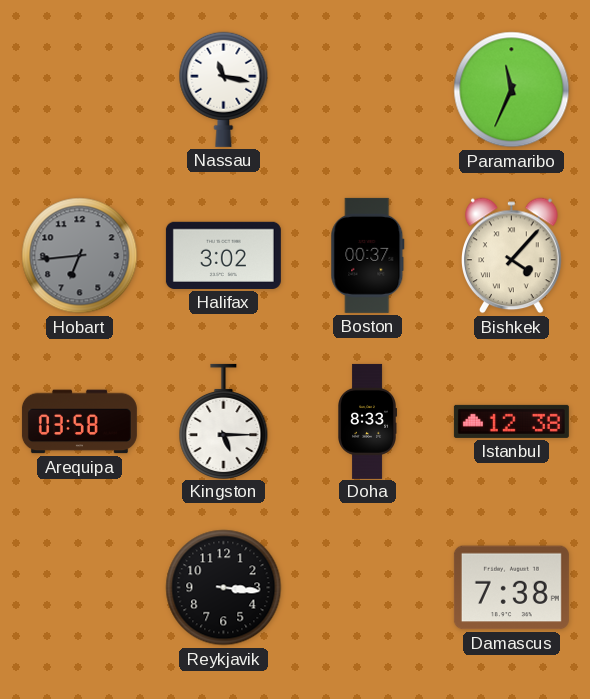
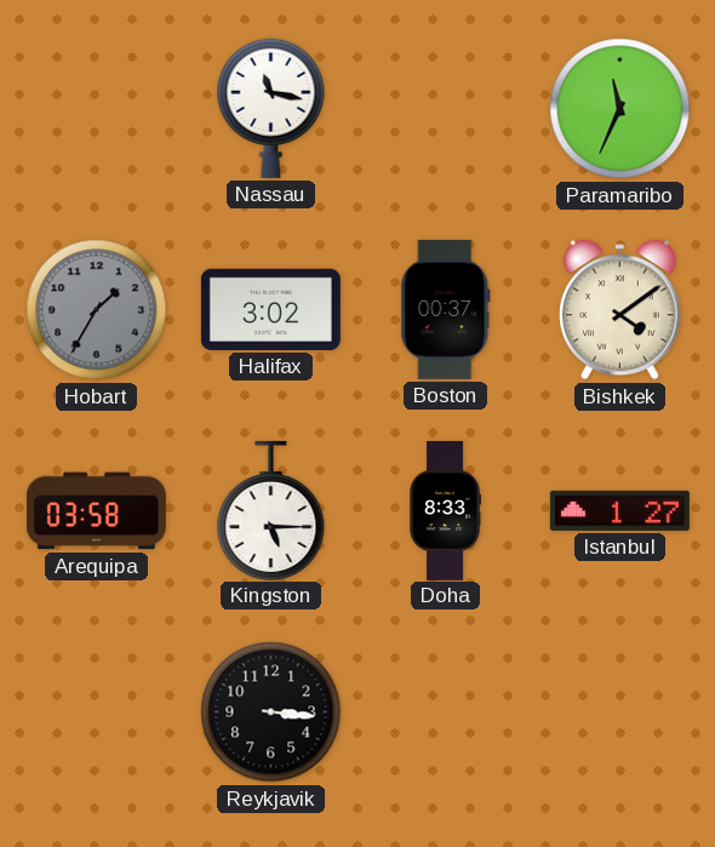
Hobart: 6:44 -> 1:35 (97, 310)
Bishkek: 4:07 -> 4:09 (620, 310)
Istanbul: 12:38 -> 1:27 (619, 510)
Damascus: 7:38 -> none (511, 588)
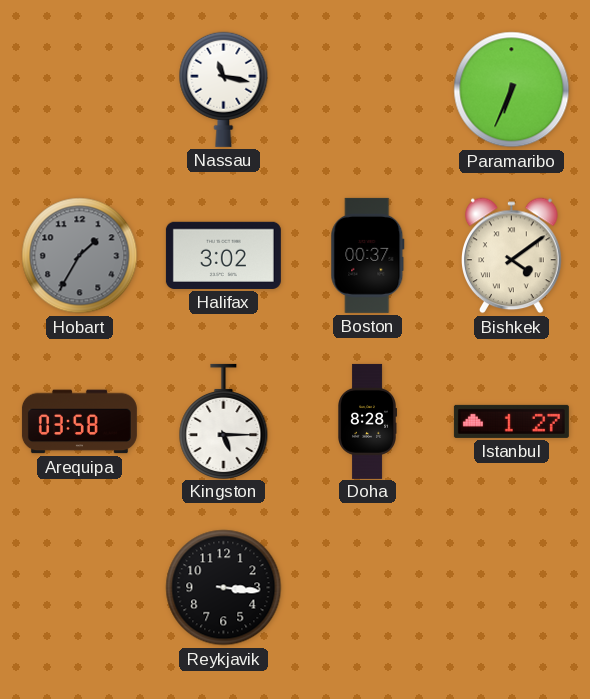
Paramaribo: 11:34 -> 6:34 (512, 90)
Doha: 8:33 -> 8:28 (367, 421)
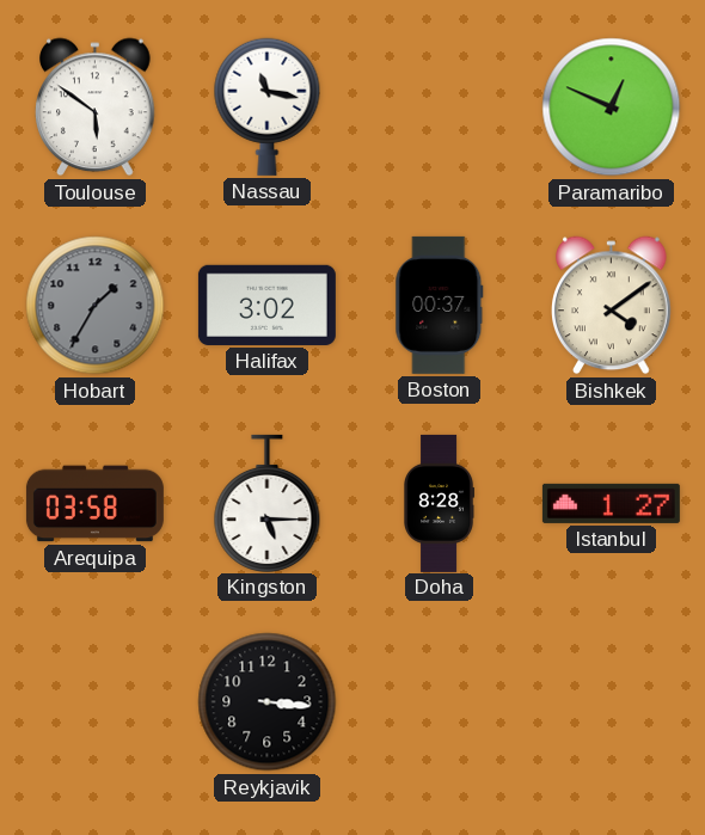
Toulouse: none -> 5:51 (96, 108)
Paramaribo: 6:34 -> 12:49 (612, 108)
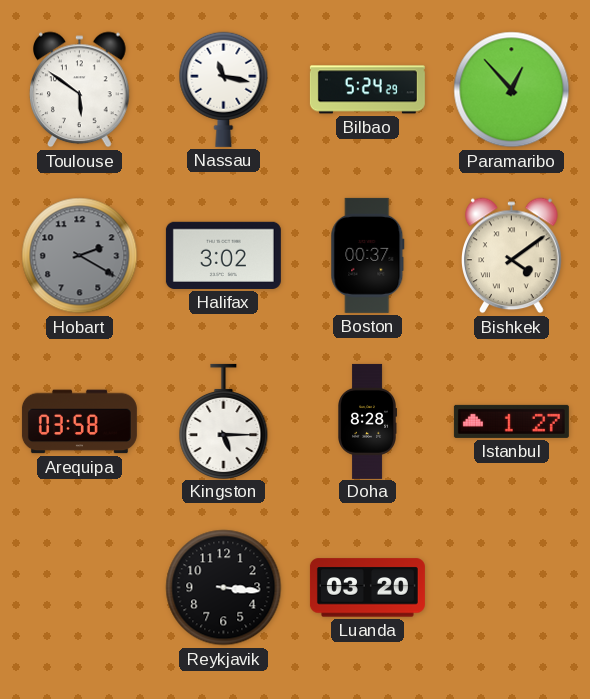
Bilbao: none -> 5:24 (367, 90)
Paramaribo: 12:49 -> 12:53 (512, 90)
Hobart: 1:35 -> 2:20 (80, 256)
Luanda: none -> 03:20 (367, 588)
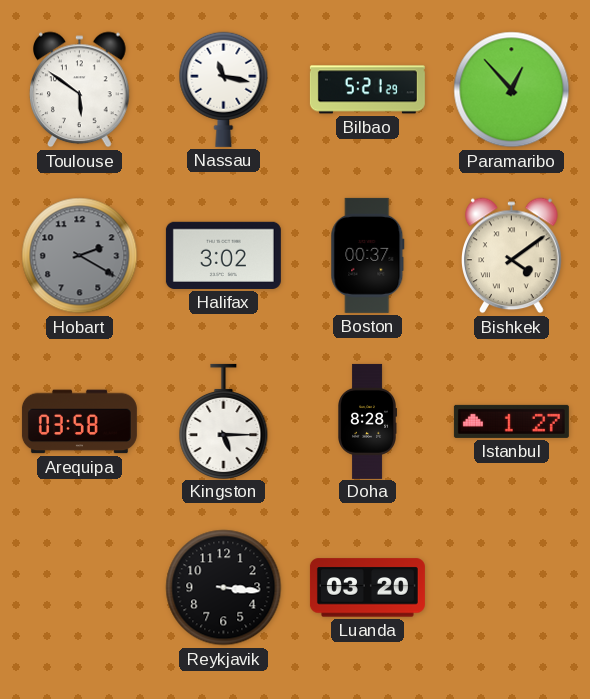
Bilbao: 5:24 -> 5:21 (367, 90)
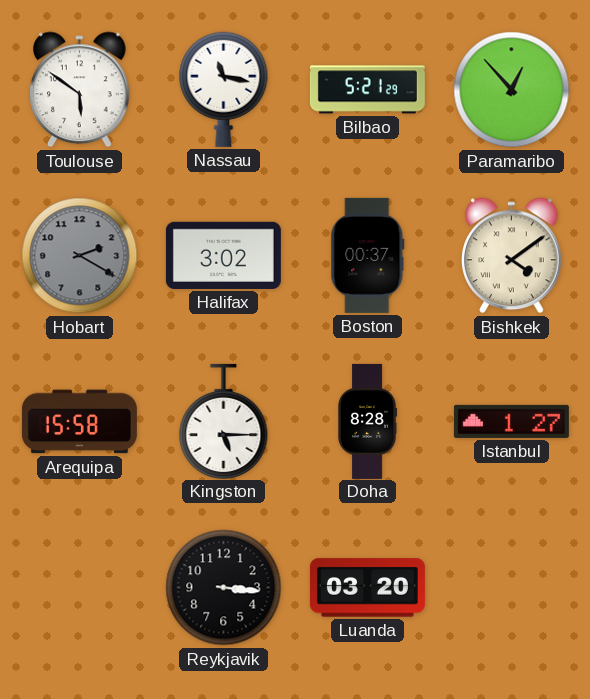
Arequipa: 03:58 -> 15:58 (79, 422)
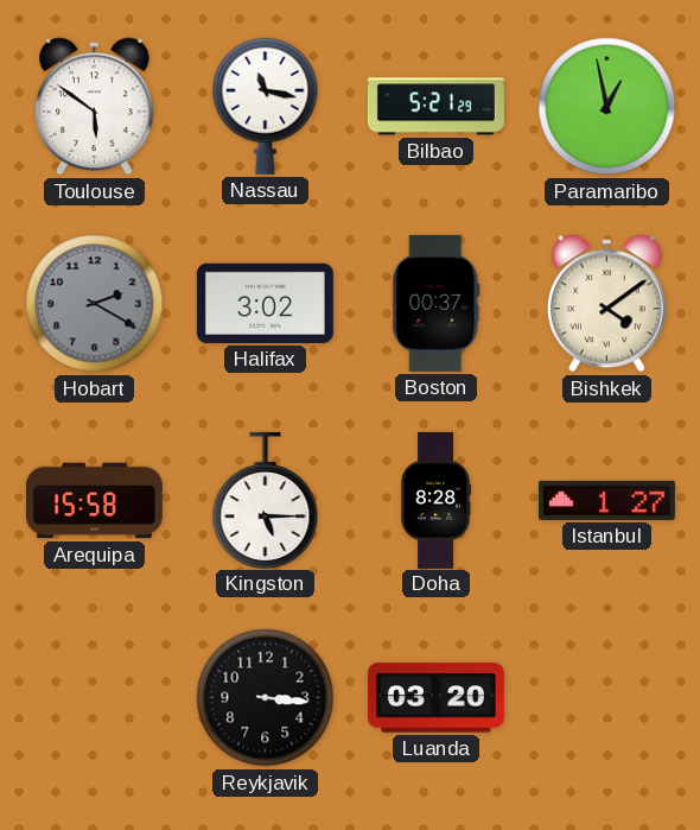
Paramaribo: 12:53 -> 12:58 (607, 107)
